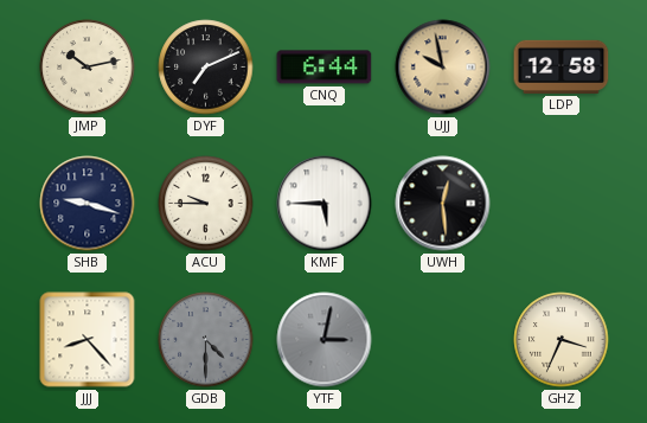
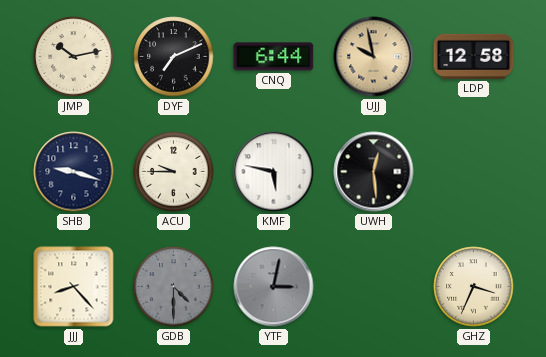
KMF: 5:45 -> 5:47 (274, 172)
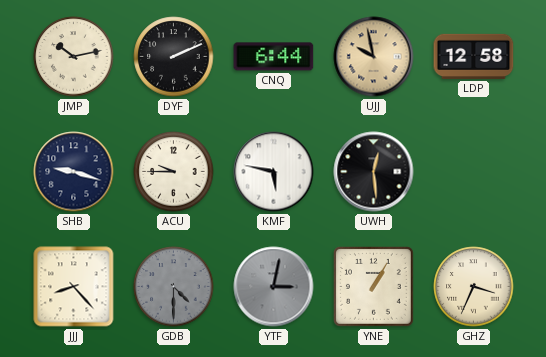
DYF: 7:11 -> 2:11 (174, 57)
YNE: none -> 1:05 (374, 287)
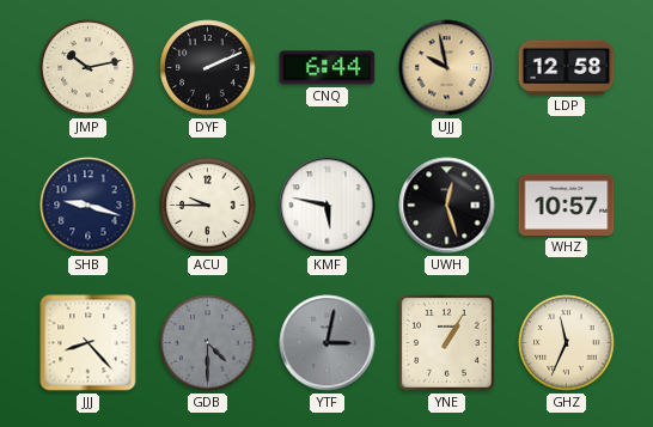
UWH: 12:29 -> 12:27 (447, 206)
WHZ: none -> 10:57 (567, 205)
GHZ: 3:34 -> 11:34 (567, 343)
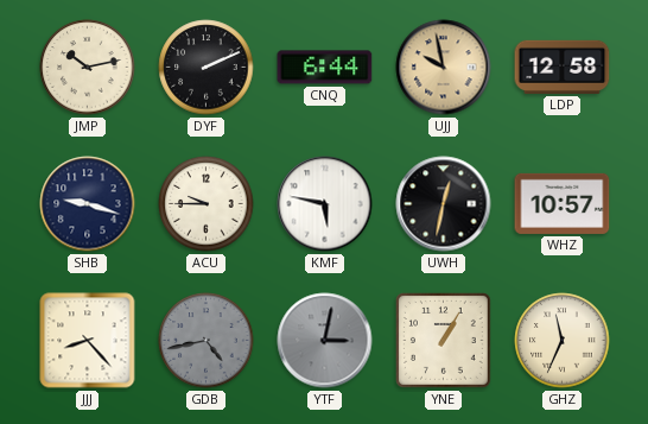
UWH: 12:27 -> 12:32 (444, 204)
GDB: 4:30 -> 4:43 (207, 341)
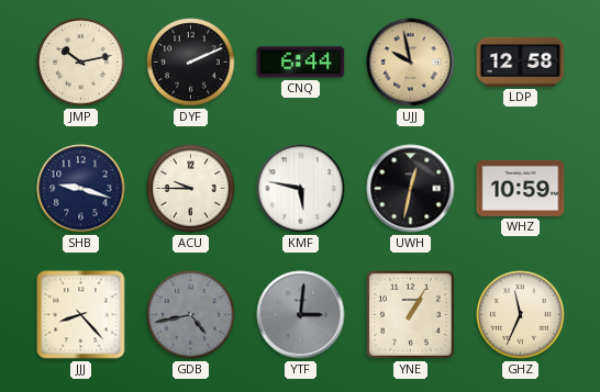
WHZ: 10:57 -> 10:59 (521, 188)
YTF: 3:02 -> 3:01 (301, 315)
